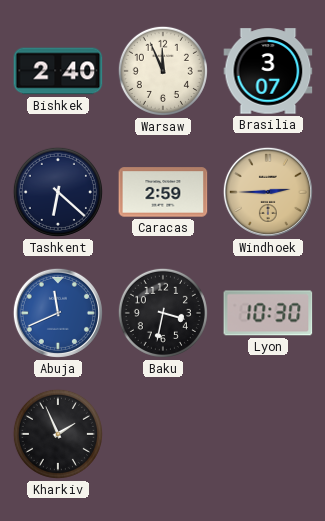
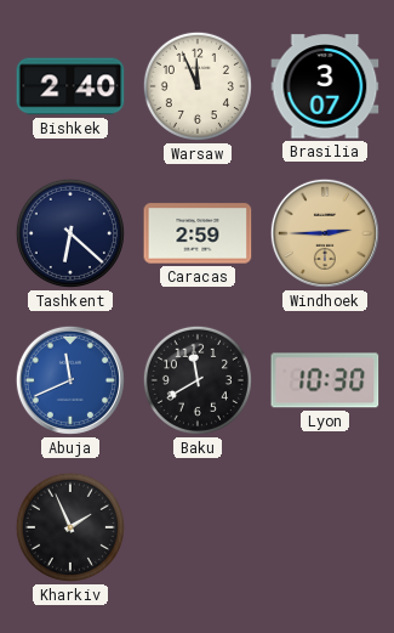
Baku: 3:32 -> 11:40 (198, 380)
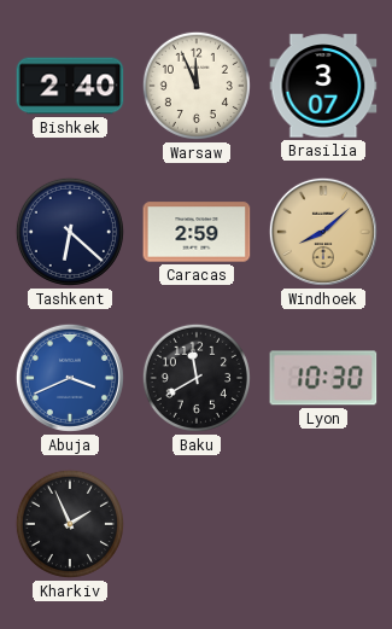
Windhoek: 2:45 -> 8:08 (323, 232)
Abuja: 11:41 -> 3:41 (70, 378)
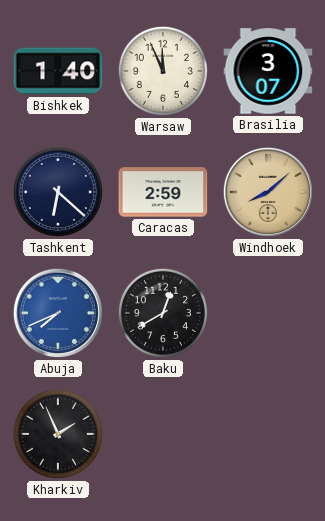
Bishkek: 2:40 -> 1:40 (58, 71)
Abuja: 3:41 -> 7:41 (58, 313)
Baku: 11:40 -> 12:40 (163, 313)
Lyon: 10:30 -> none (323, 378)
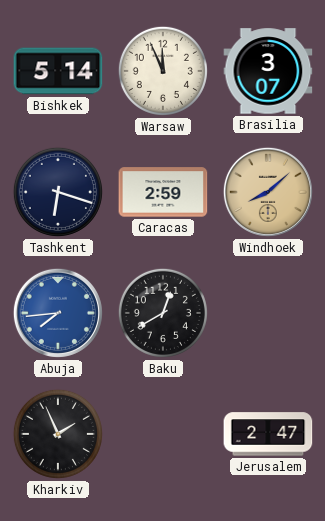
Bishkek: 1:40 -> 5:14 (58, 71)
Tashkent: 6:22 -> 6:18 (58, 192)
Abuja: 7:41 -> 7:44 (58, 313)
Jerusalem: none -> 2:47 (268, 434)
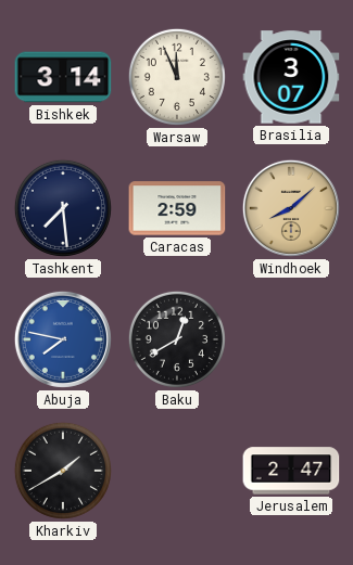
Bishkek: 5:14 -> 3:14 (63, 77)
Tashkent: 6:18 -> 7:29 (63, 208)
Abuja: 7:44 -> 7:47 (63, 339)
Kharkiv: 1:56 -> 1:40 (63, 471)
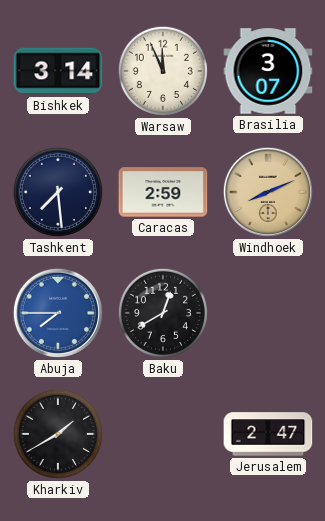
Windhoek: 8:08 -> 8:11 (268, 192)
Abuja: 7:47 -> 7:45 (58, 313)
